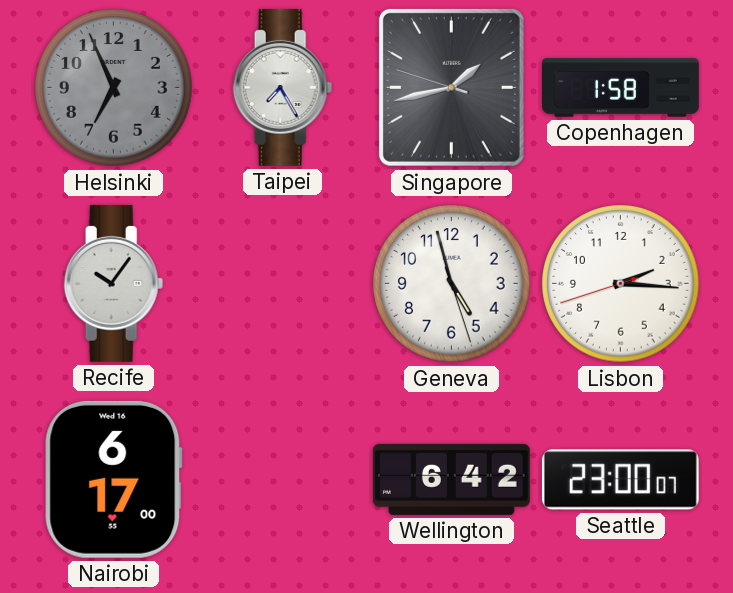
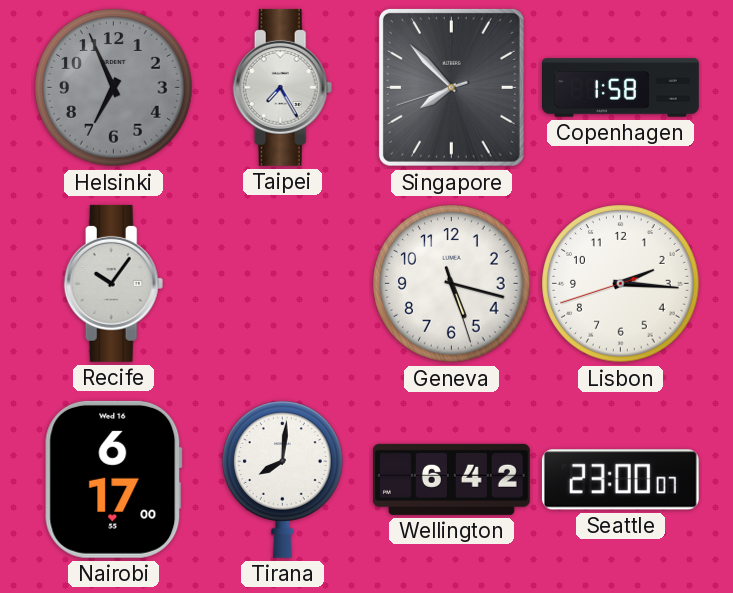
Singapore: 1:42 -> 7:52 (451, 87)
Geneva: 4:57 -> 5:17 (452, 284)
Tirana: none -> 8:01 (283, 479)
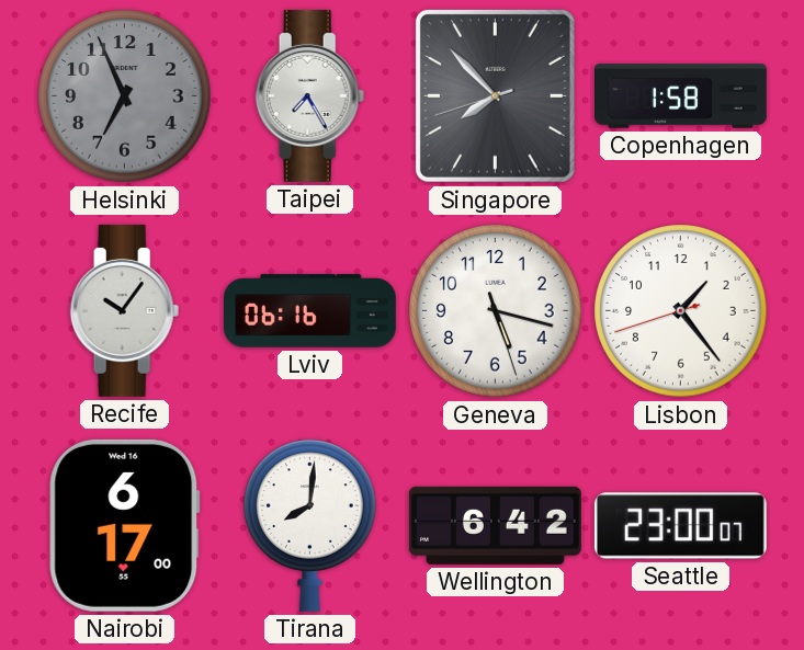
Lviv: none -> 06:16 (310, 311)
Lisbon: 2:15 -> 1:23 (681, 311)
